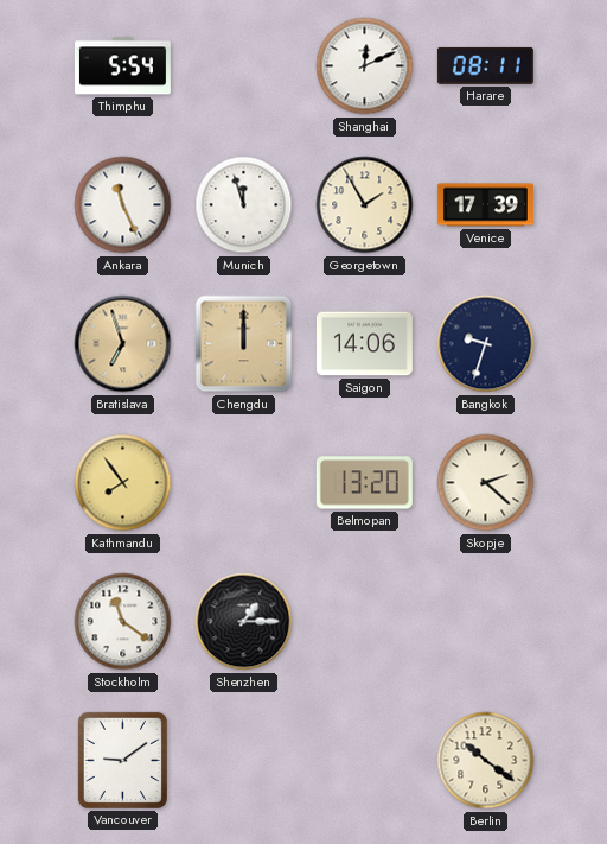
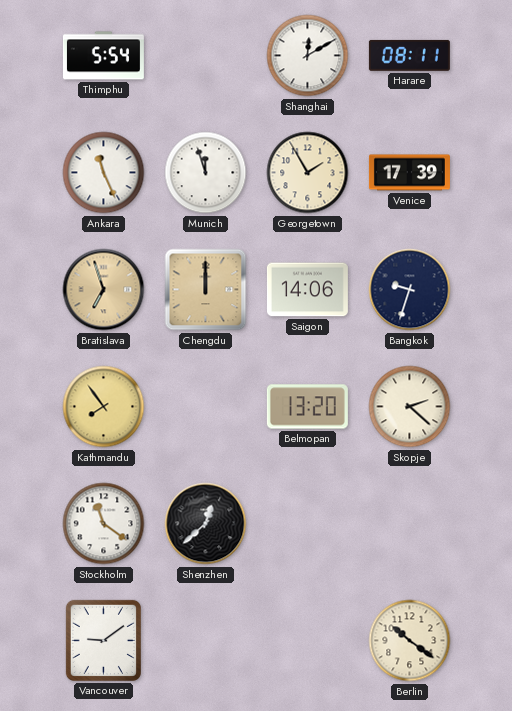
Shanghai: 12:11 -> 12:10 (308, 56)
Shenzhen: 1:15 -> 12:38 (206, 524)
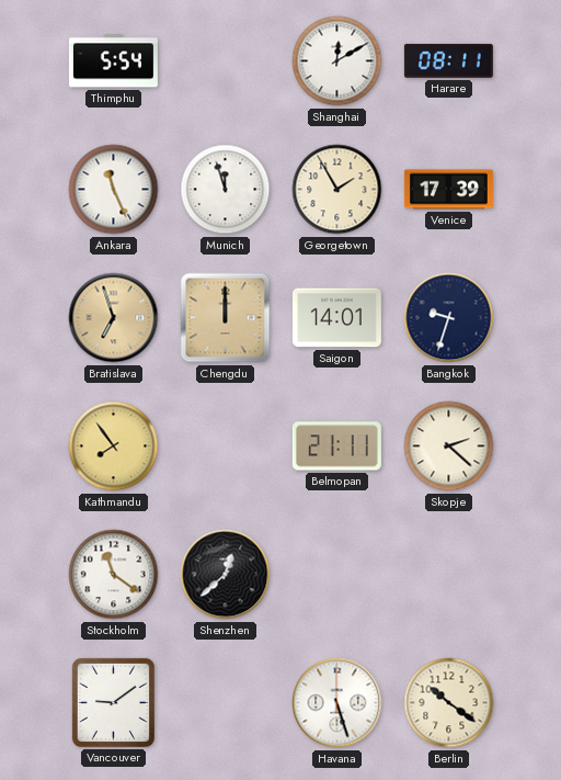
Saigon: 14:06 -> 14:01 (336, 318)
Belmopan: 13:20 -> 21:11 (336, 446)
Havana: none -> 5:27 (337, 703)
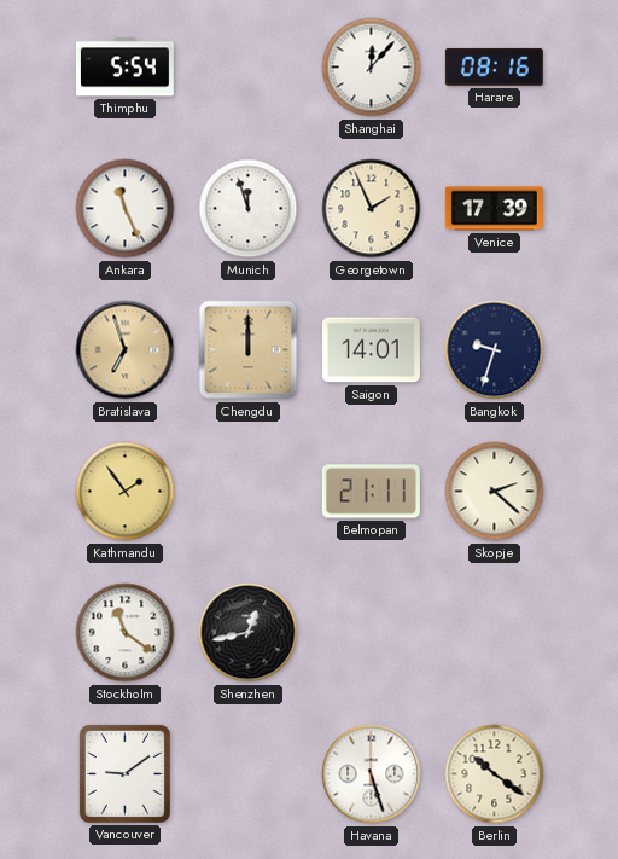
Shanghai: 12:10 -> 12:07 (372, 68)
Harare: 08:11 -> 08:16 (494, 66)
Georgetown: 1:55 -> 1:56 (372, 209)
Kathmandu: 7:54 -> 1:54 (126, 492)
Shenzhen: 12:38 -> 12:43 (249, 633)
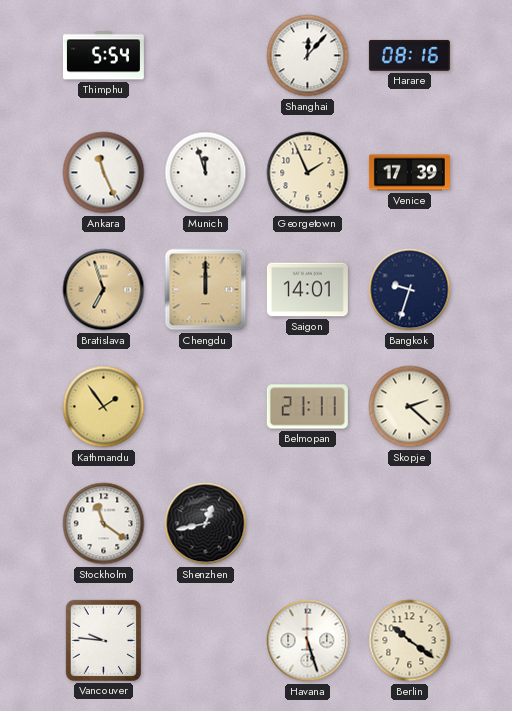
Vancouver: 9:09 -> 9:46 (103, 640)
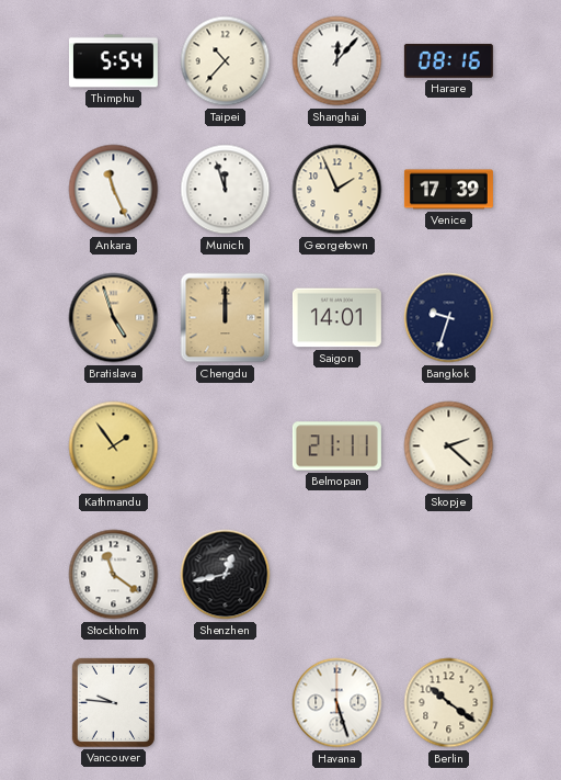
Taipei: none -> 10:37 (226, 61)
Bratislava: 6:57 -> 4:57 (114, 318)
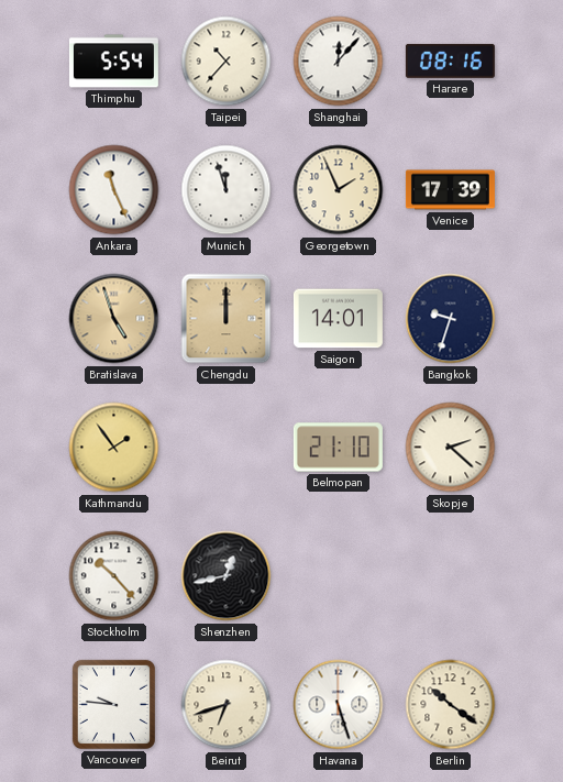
Belmopan: 21:11 -> 21:10 (338, 448)
Stockholm: 11:21 -> 10:23 (114, 576)
Beirut: none -> 6:42 (227, 705)
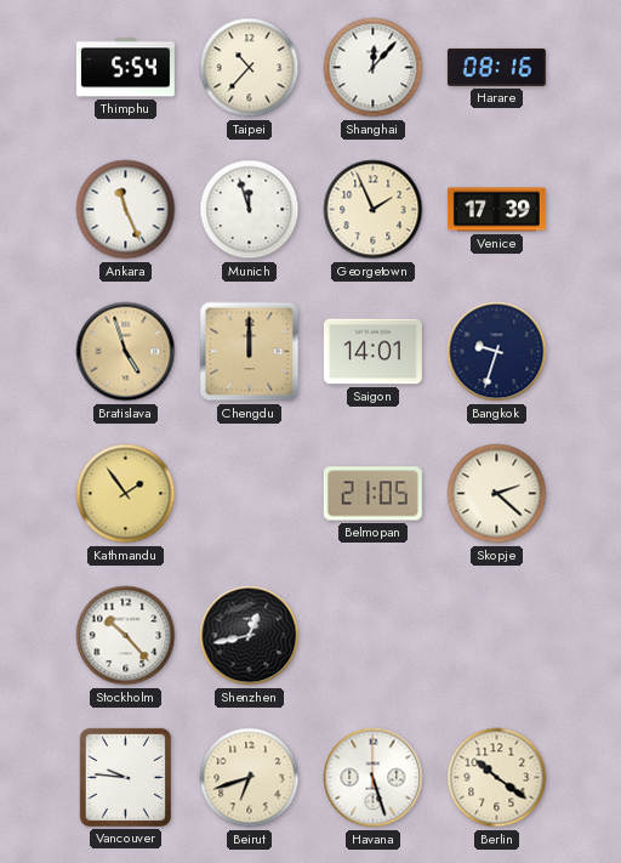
Belmopan: 21:10 -> 21:05 (372, 494)
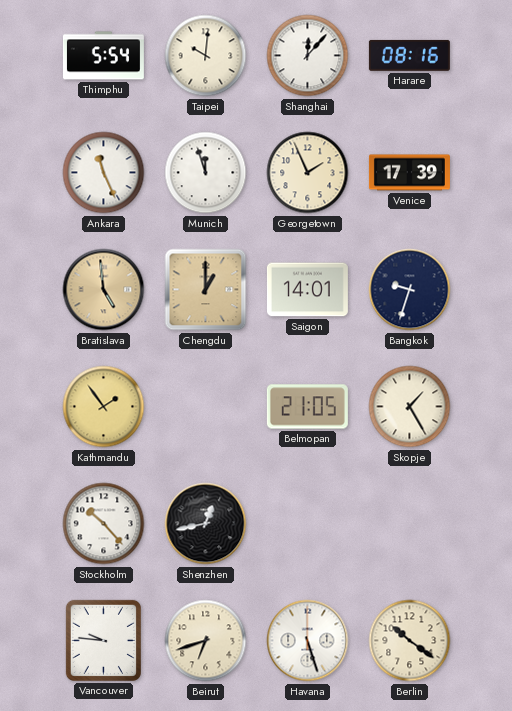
Taipei: 10:37 -> 10:01 (206, 56)
Bratislava: 4:57 -> 4:59 (104, 290)
Chengdu: 12:00 -> 1:00 (206, 290)
Skopje: 2:22 -> 1:25 (410, 407)
